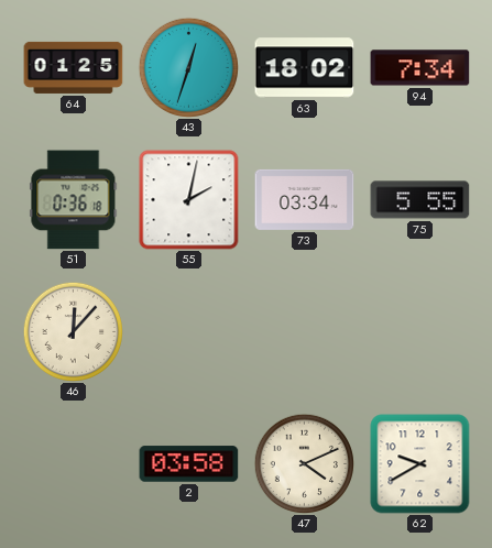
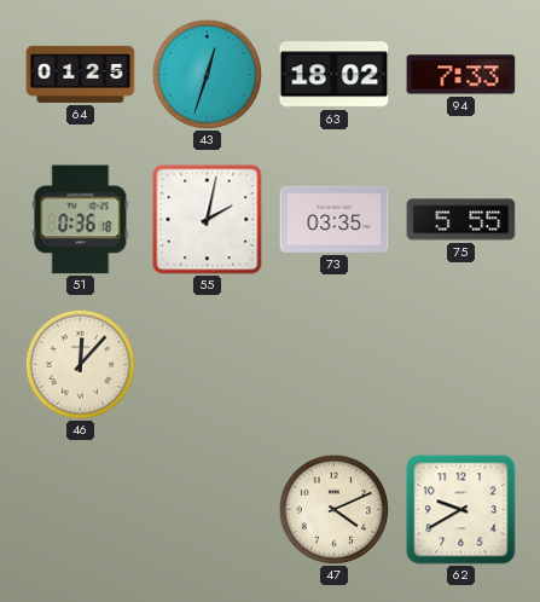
94: 7:34 -> 7:33 (461, 75)
73: 03:34 -> 03:35 (335, 219)
2: 03:58 -> none (189, 464)
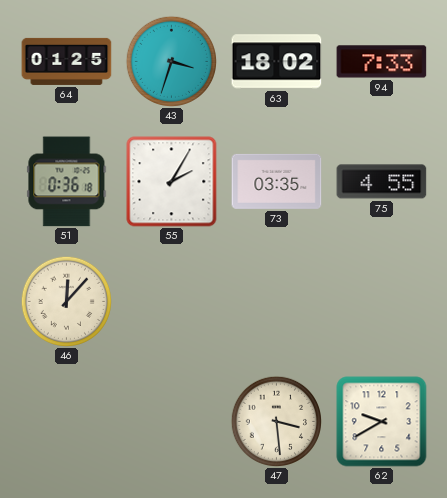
43: 12:33 -> 3:33 (171, 61)
55: 2:02 -> 2:05 (172, 182)
75: 5:55 -> 4:55 (382, 182)
47: 4:11 -> 3:29 (276, 421)
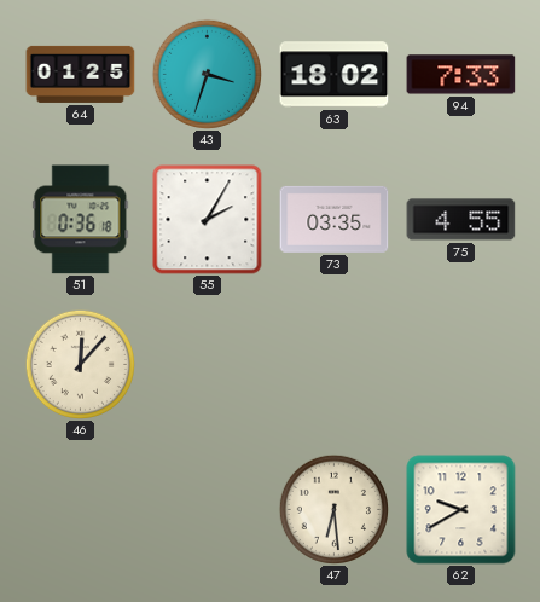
47: 3:29 -> 6:29 (333, 509)
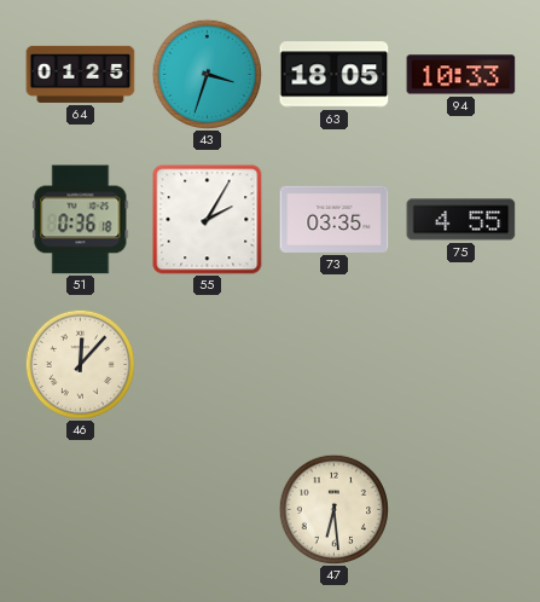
63: 18:02 -> 18:05 (335, 75)
94: 7:33 -> 10:33 (461, 75)
62: 9:40 -> none (461, 510)
